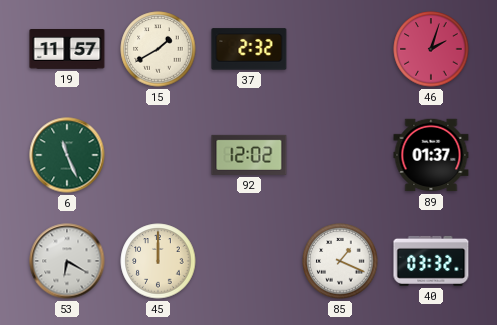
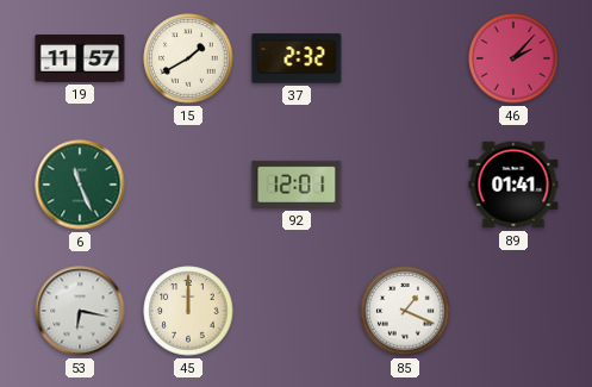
46: 2:03 -> 2:07 (513, 58)
92: 12:02 -> 12:01 (297, 185)
89: 01:37 -> 01:41 (513, 185)
53: 6:20 -> 6:17 (80, 311)
40: 03:32 -> none (431, 261)
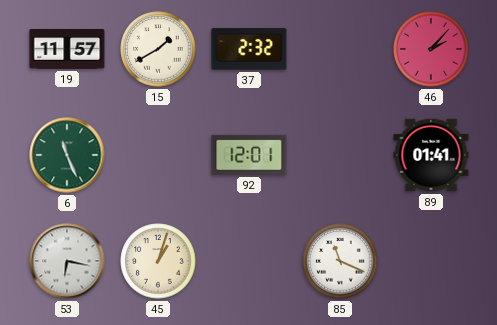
45: 12:00 -> 1:03 (158, 261)
85: 1:19 -> 11:19 (340, 261)
